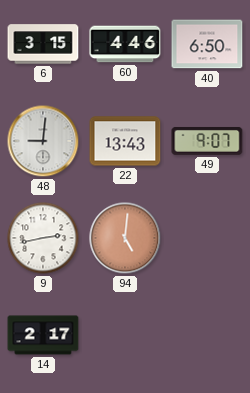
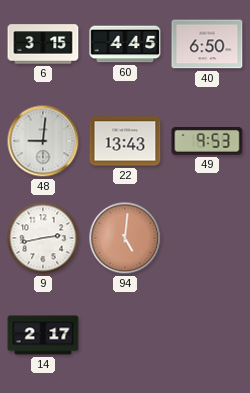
60: 4:46 -> 4:45 (125, 44)
49: 9:07 -> 9:53 (207, 141)
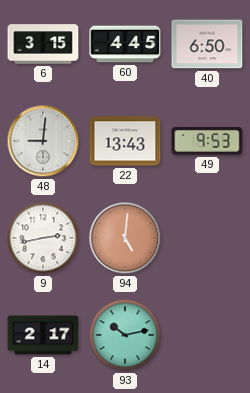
93: none -> 10:13 (125, 335)
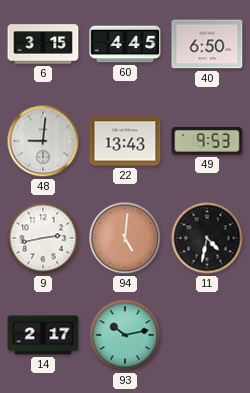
11: none -> 4:32 (207, 238)
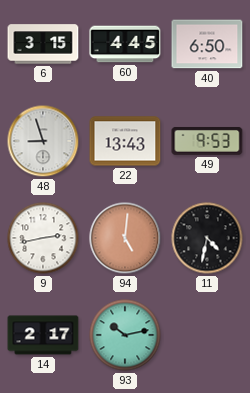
48: 9:01 -> 8:57 (43, 141)
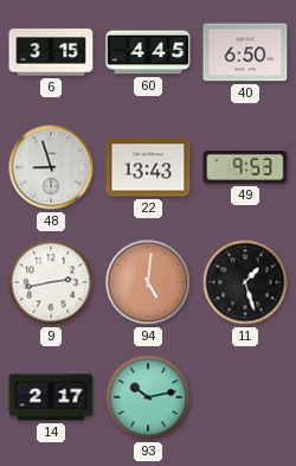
11: 4:32 -> 1:27 (245, 282)
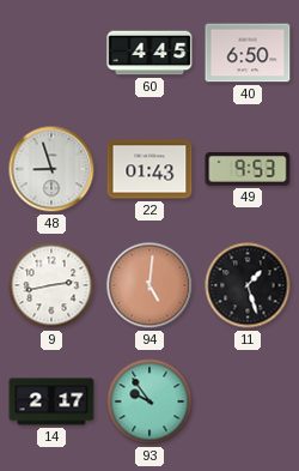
6: 3:15 -> none (51, 52)
22: 13:43 -> 01:43 (149, 169)
93: 10:13 -> 9:54 (149, 401)
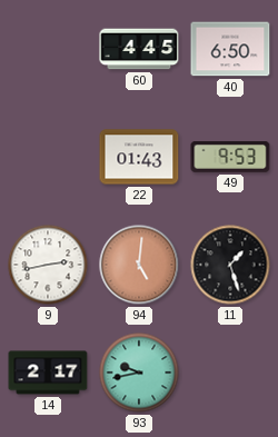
48: 8:57 -> none (51, 169)
93: 9:54 -> 9:43 (139, 373)
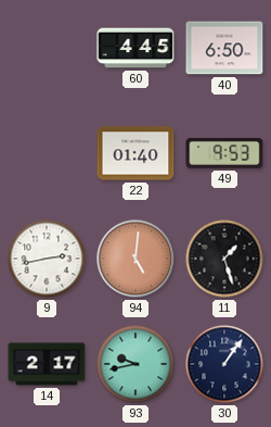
22: 01:43 -> 01:40 (135, 153)
30: none -> 1:06 (224, 364)
